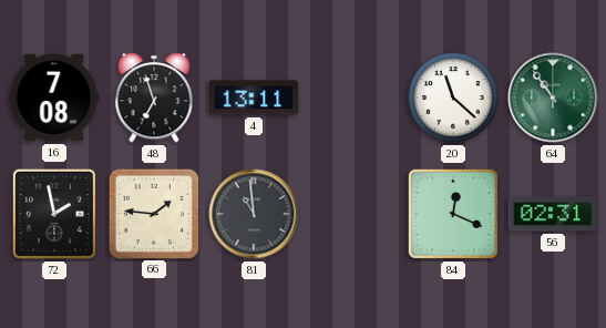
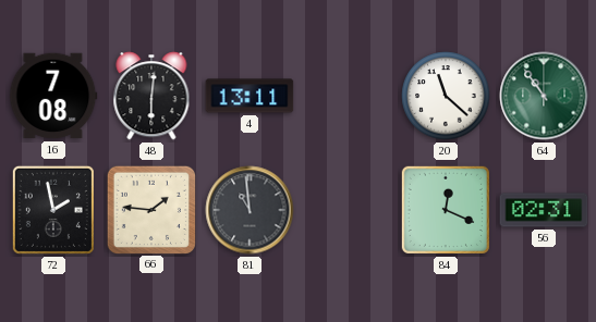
48: 6:57 -> 6:01 (151, 96)
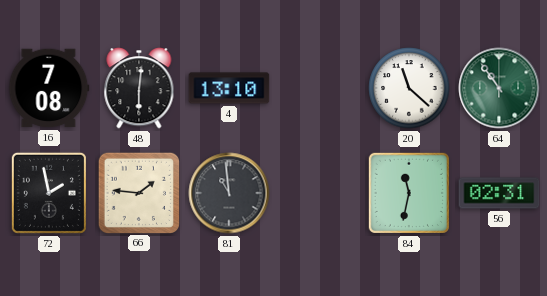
4: 13:11 -> 13:10 (229, 88)
84: 12:19 -> 11:32 (409, 193)
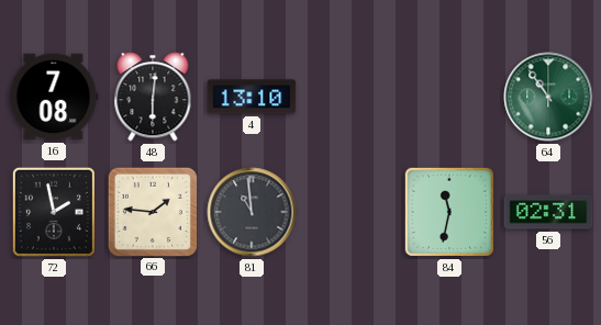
20: 11:22 -> none (409, 88)
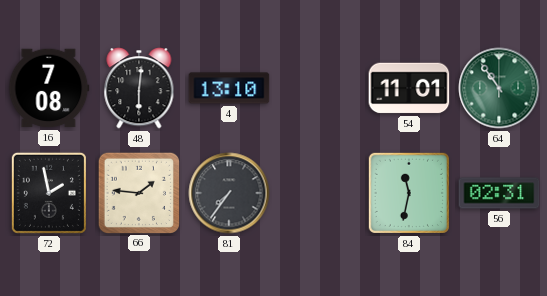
54: none -> 11:01 (409, 88)
81: 10:59 -> 7:36 (229, 193)
